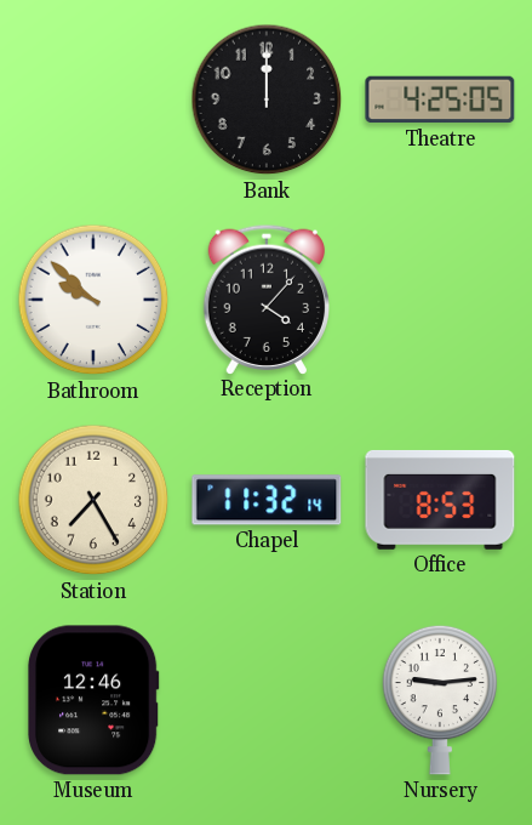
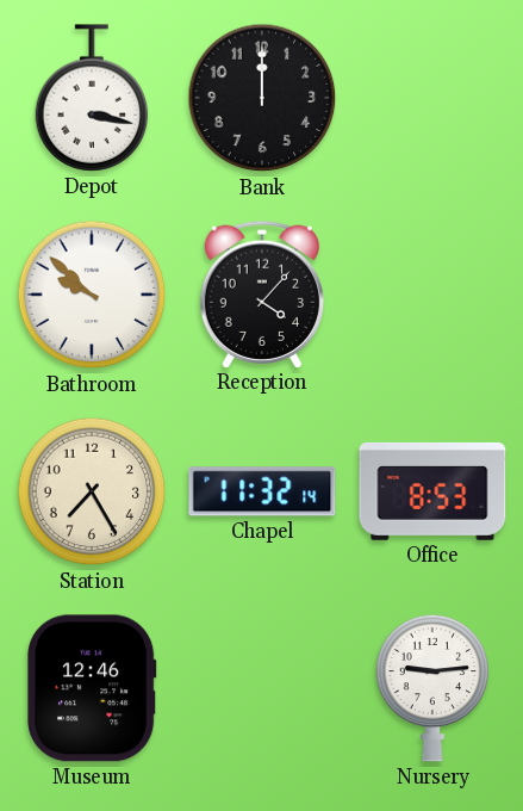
Depot: none -> 3:17 (92, 98)
Theatre: 4:25 -> none (440, 99)
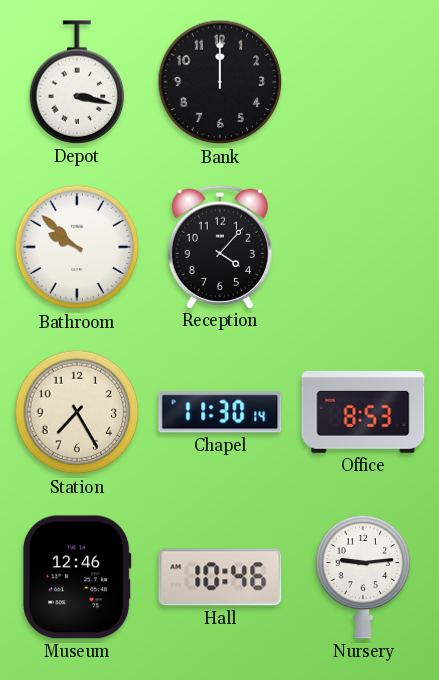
Chapel: 11:32 -> 11:30 (220, 412)
Hall: none -> 10:46 (220, 577)
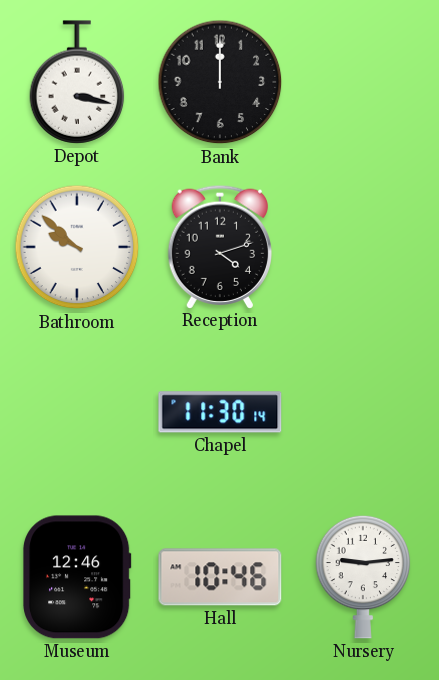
Reception: 4:07 -> 4:12 (219, 246)
Station: 7:25 -> none (77, 412)
Office: 8:53 -> none (363, 412)
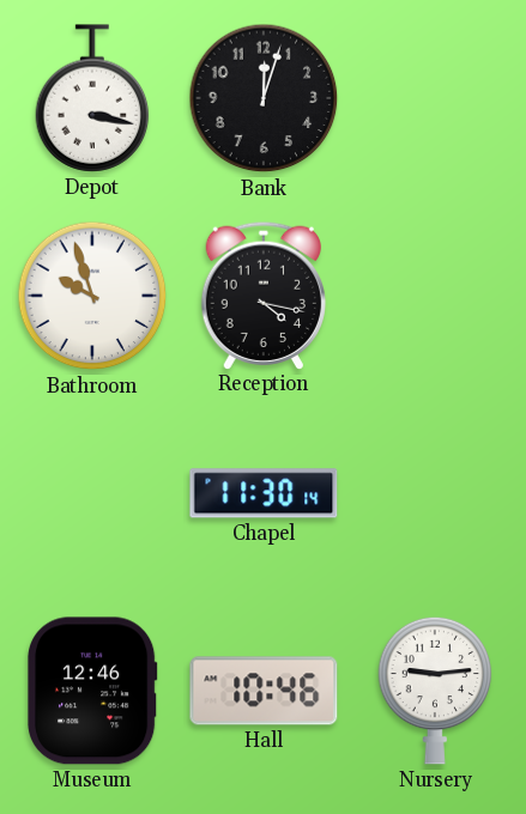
Bank: 12:00 -> 12:03 (264, 98)
Bathroom: 9:52 -> 9:57 (92, 296)
Reception: 4:12 -> 4:17 (262, 294)
